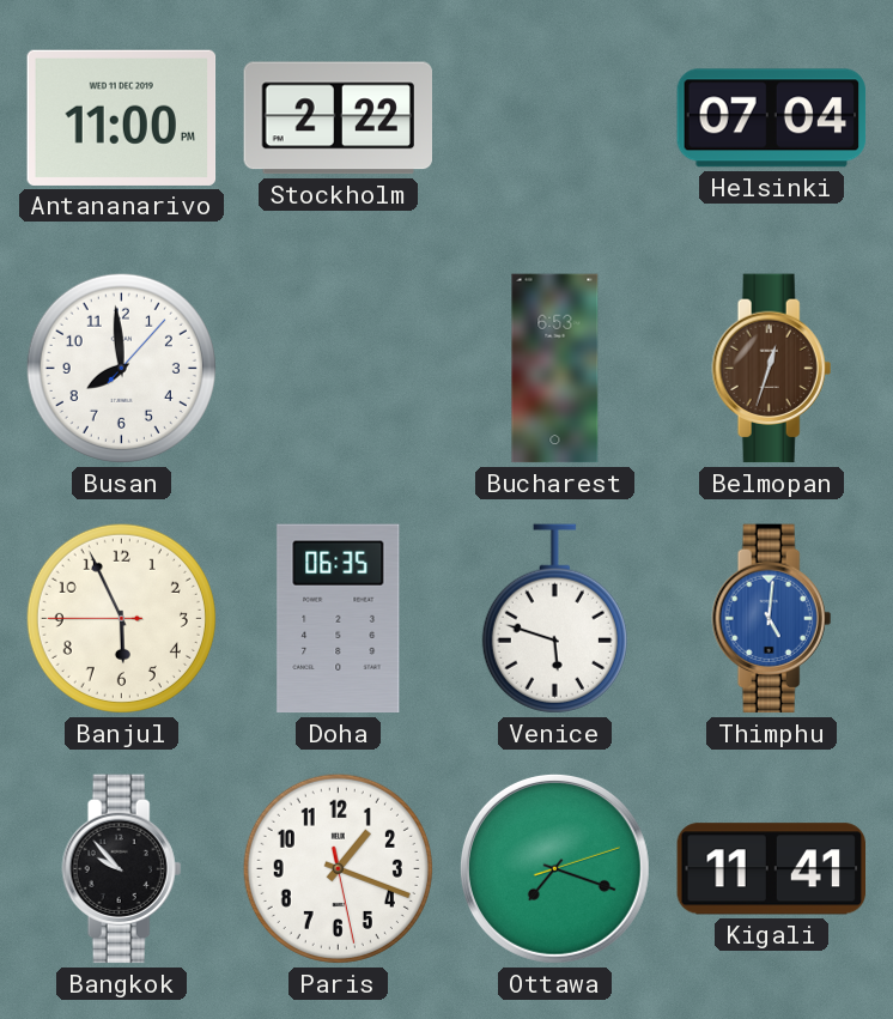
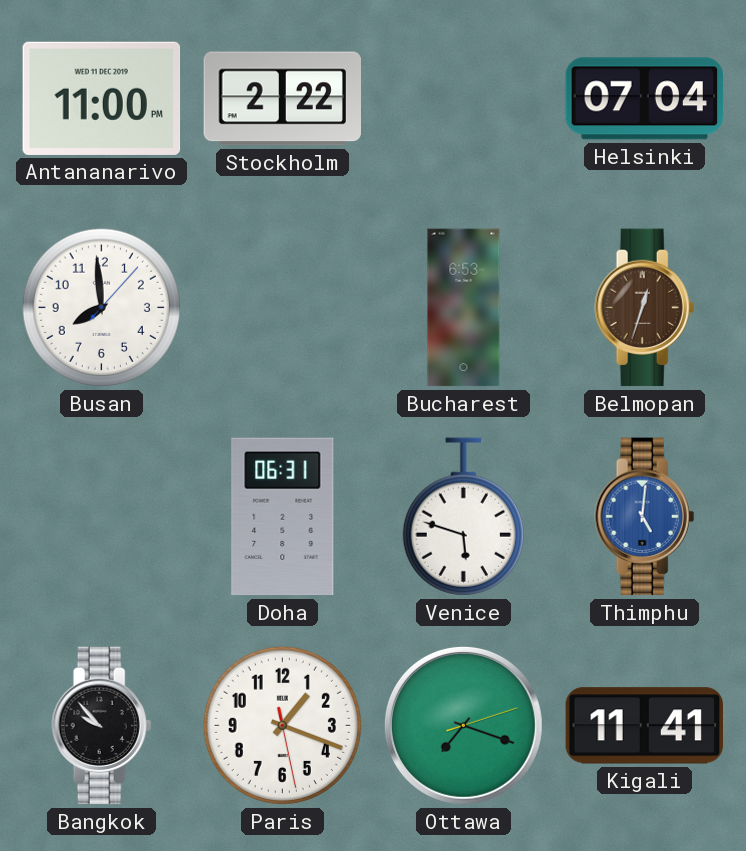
Banjul: 5:55 -> none (121, 618)
Doha: 06:35 -> 06:31 (283, 517)
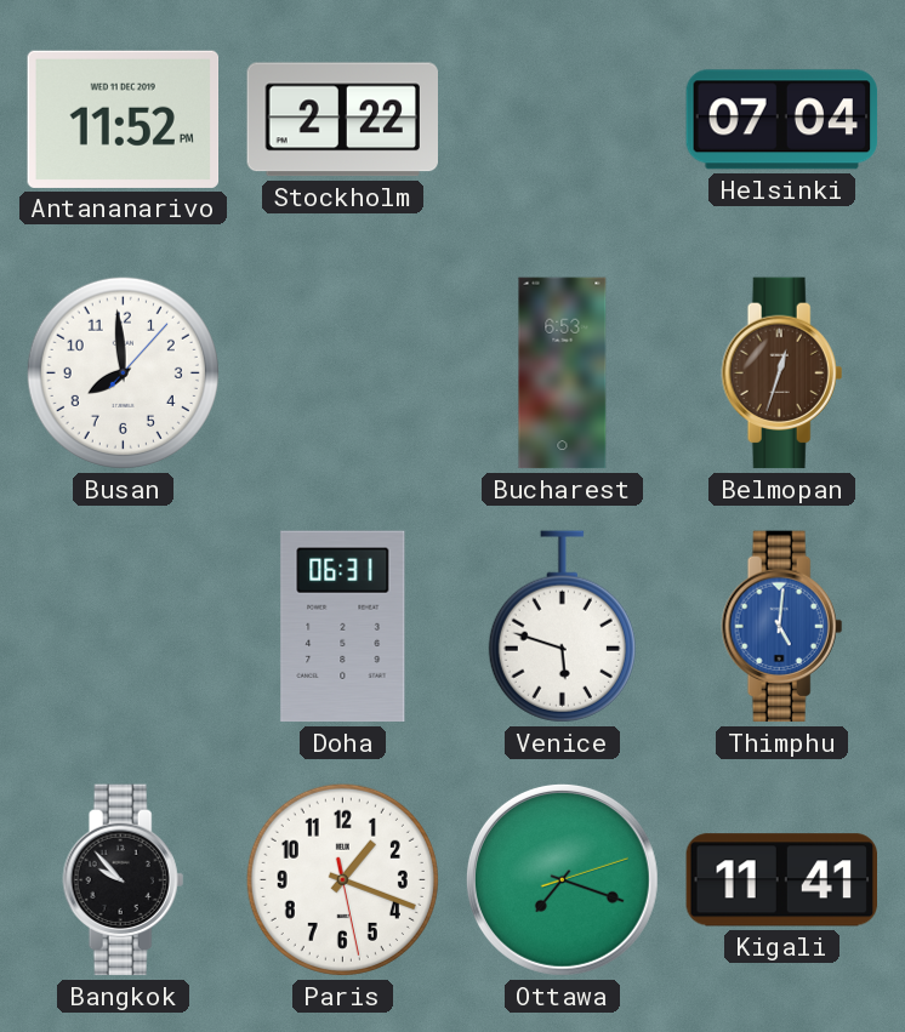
Antananarivo: 11:00 -> 11:52 (124, 119)
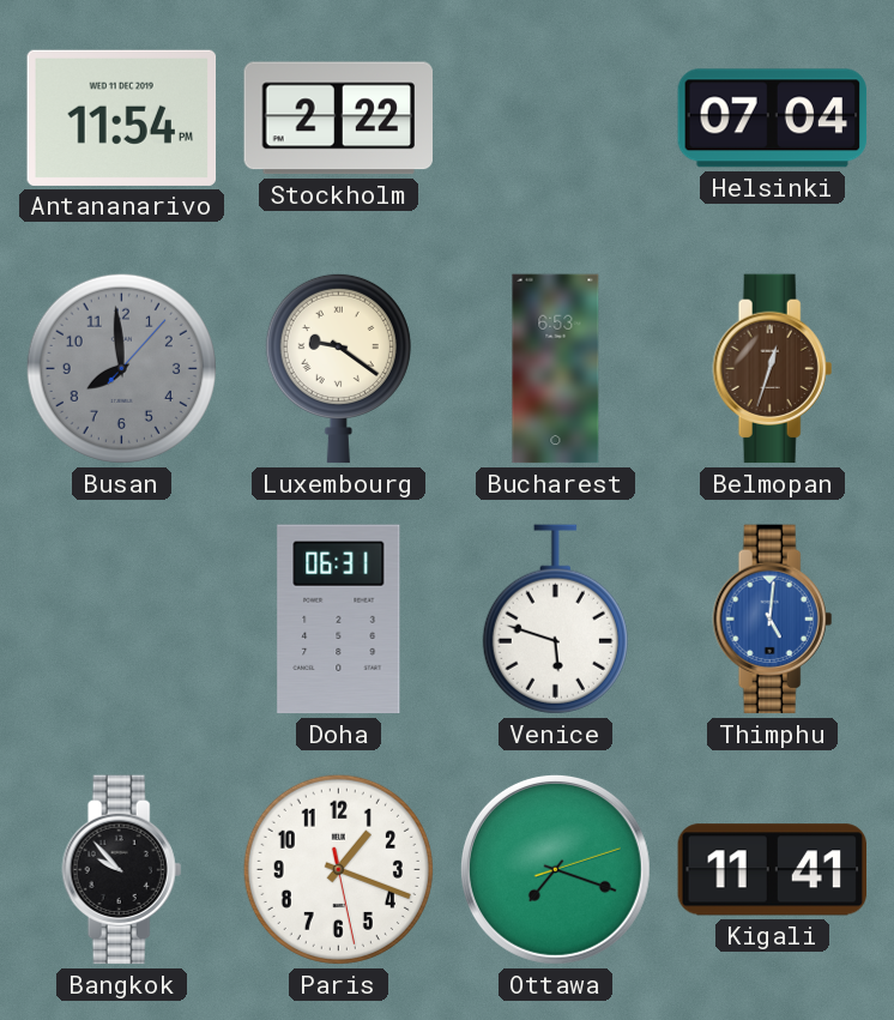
Antananarivo: 11:52 -> 11:54 (122, 117)
Busan dial: white -> grey (121, 368)
Luxembourg: none -> 9:21 (338, 368)
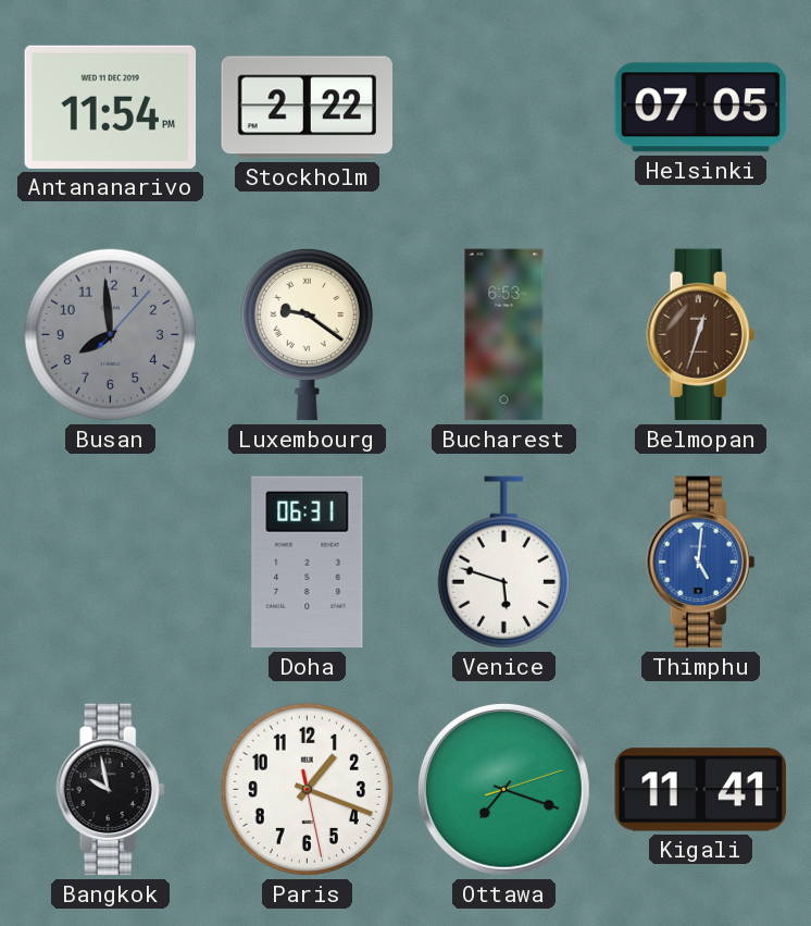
Helsinki: 07:04 -> 07:05 (701, 108)
Bangkok: 9:53 -> 9:58 (111, 790)
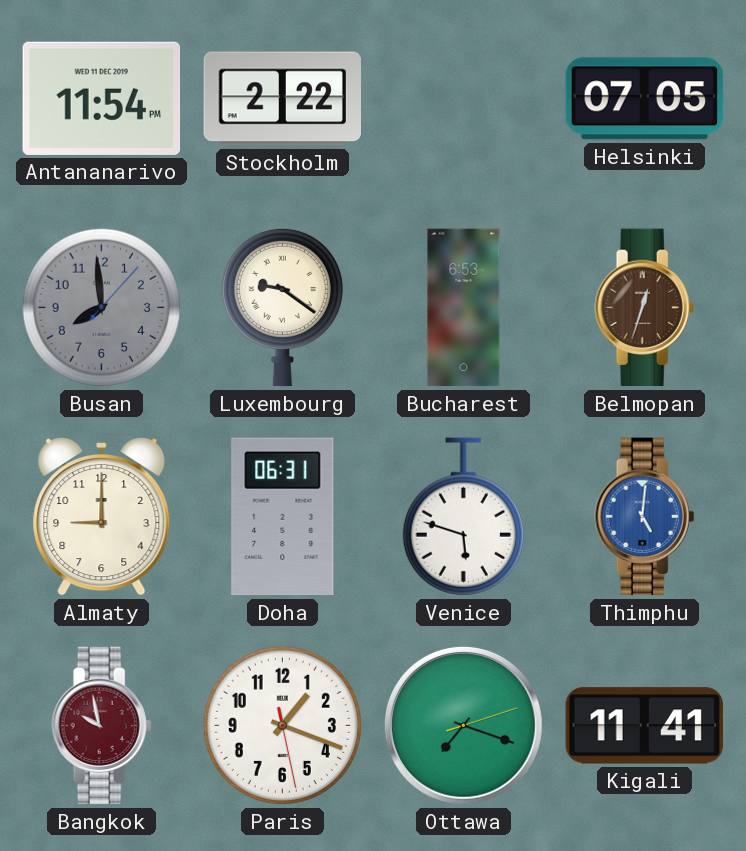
Almaty: none -> 9:00 (102, 517)
Bangkok dial: black -> burgundy (102, 726)
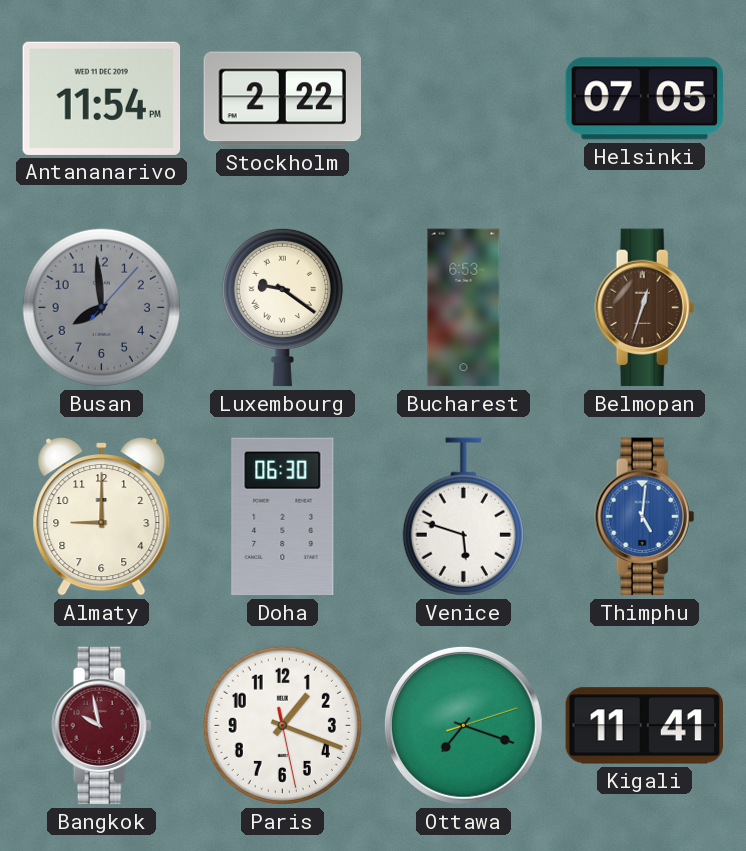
Doha: 06:31 -> 06:30 (283, 517)
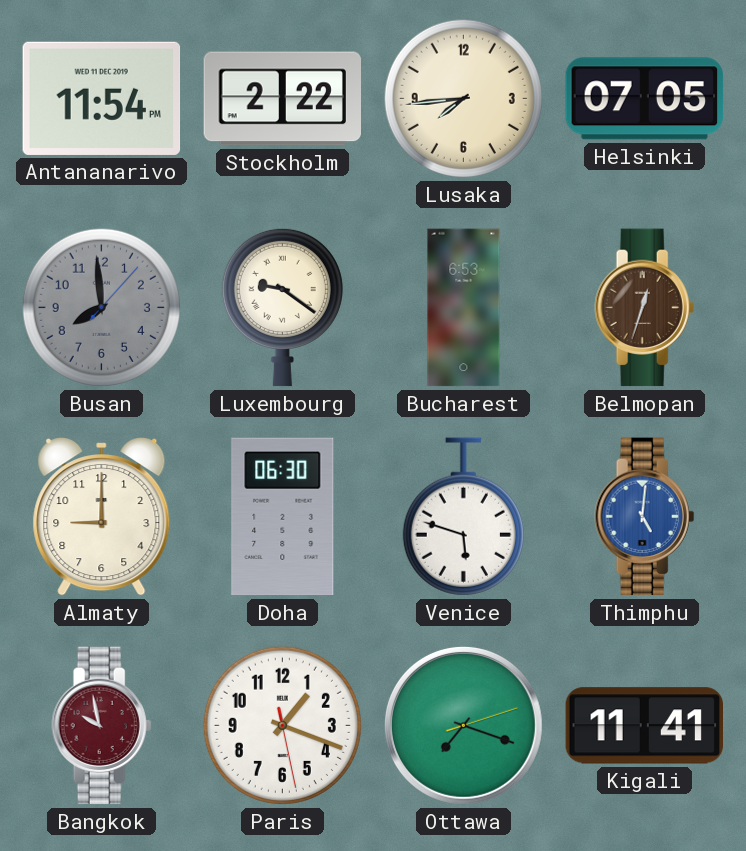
Lusaka: none -> 7:44 (463, 98)
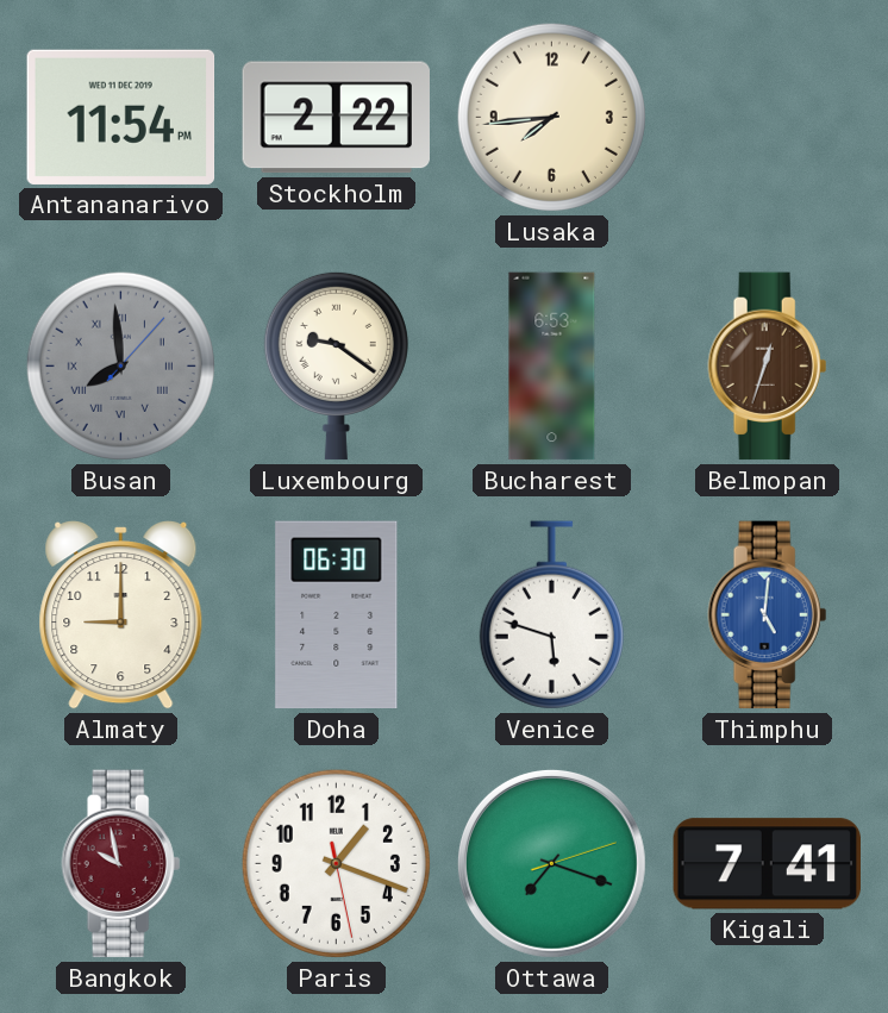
Helsinki: 07:05 -> none (645, 99)
Busan numerals: Arabic -> Roman (120, 365)
Kigali: 11:41 -> 7:41 (767, 864)
